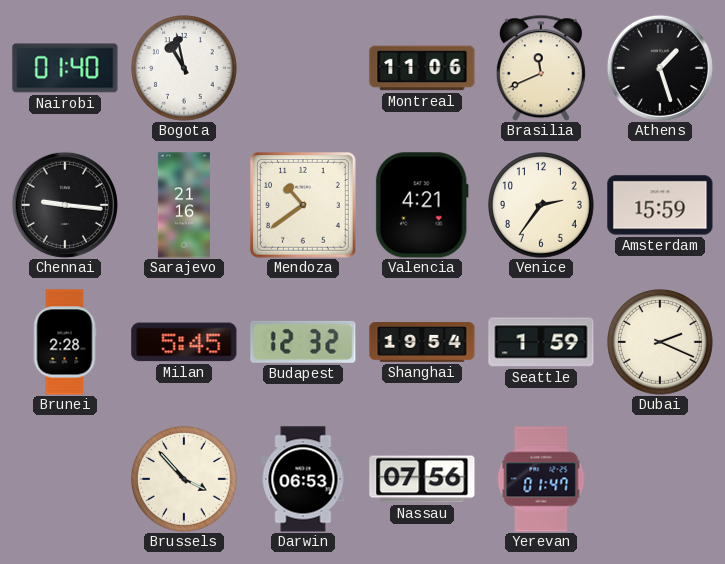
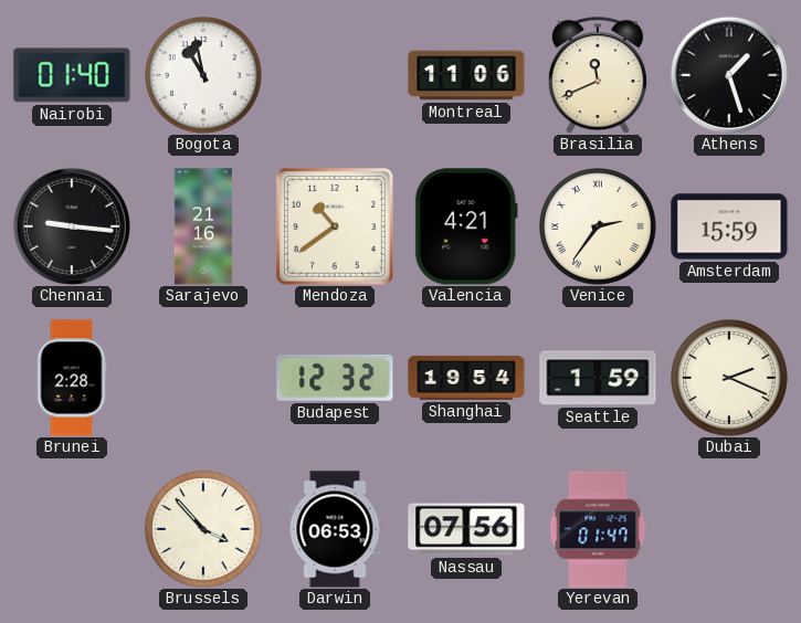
Venice numerals: Arabic -> Roman (598, 226)
Milan: 5:45 -> none (184, 342)
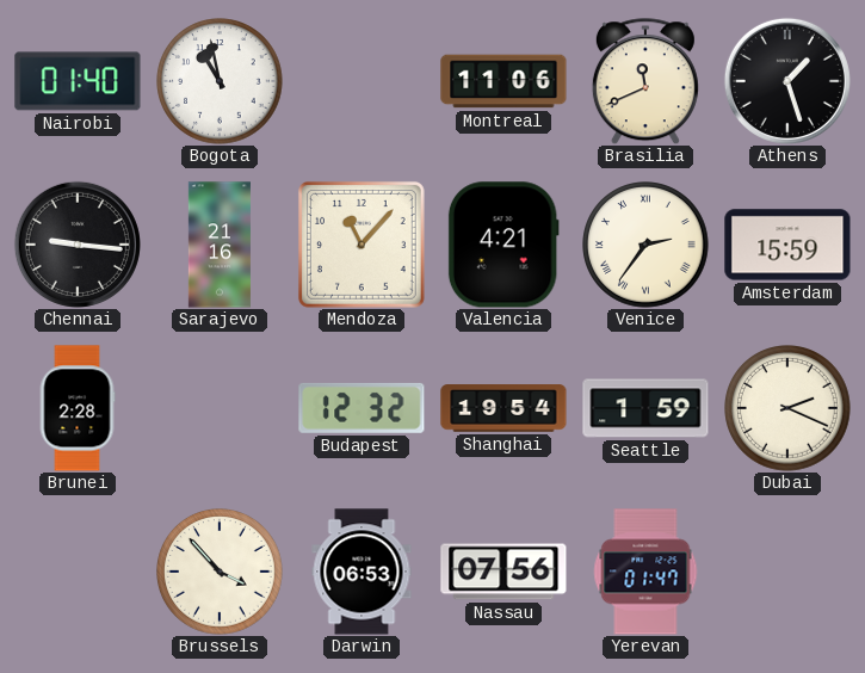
Mendoza: 10:39 -> 11:07 (362, 245)
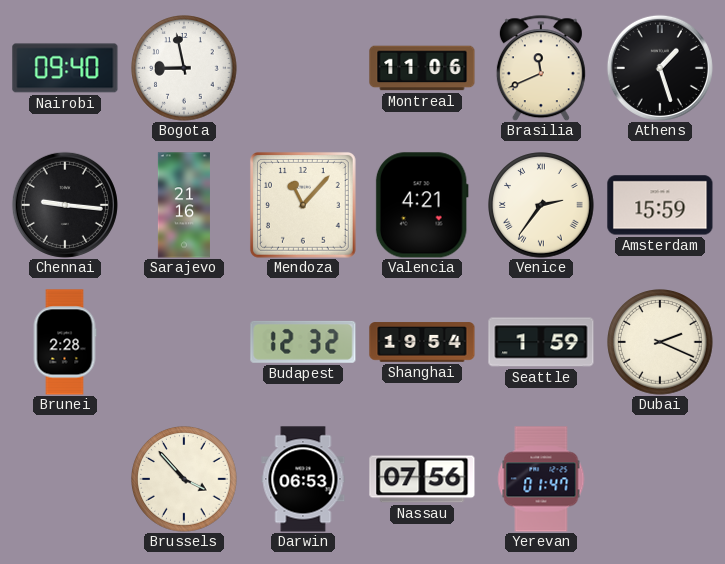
Nairobi: 01:40 -> 09:40 (65, 68)
Bogota: 10:58 -> 8:58 (184, 68)
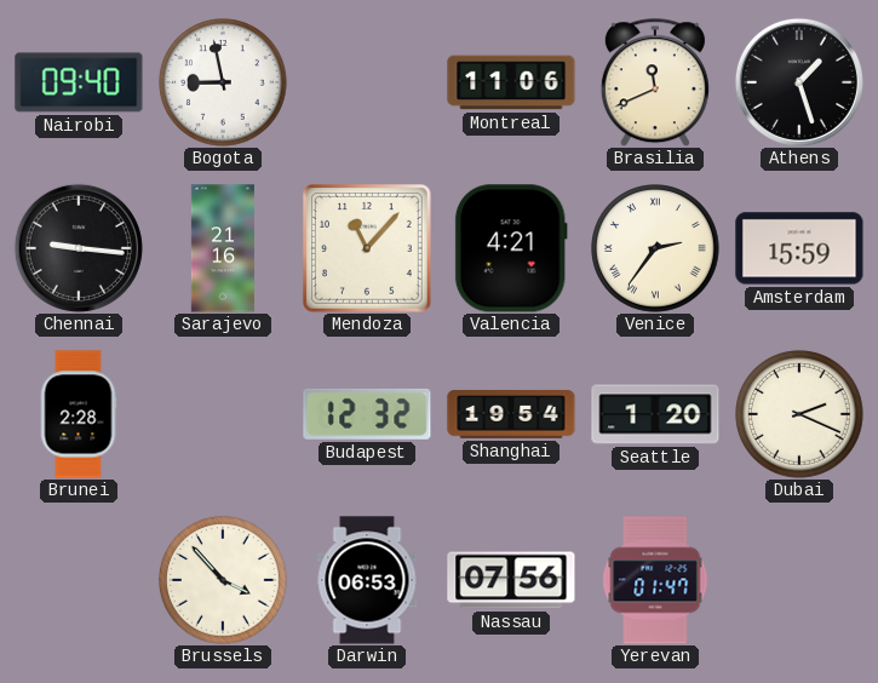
Seattle: 1:59 -> 1:20 (655, 414)
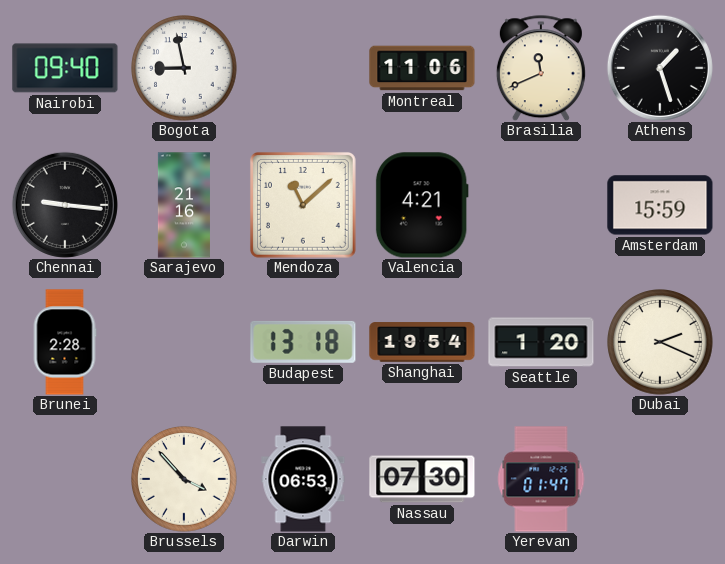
Mendoza: 11:07 -> 11:08 (303, 205)
Venice: 2:36 -> none (655, 248)
Budapest: 12:32 -> 13:18 (303, 342)
Nassau: 07:56 -> 07:30 (422, 479)
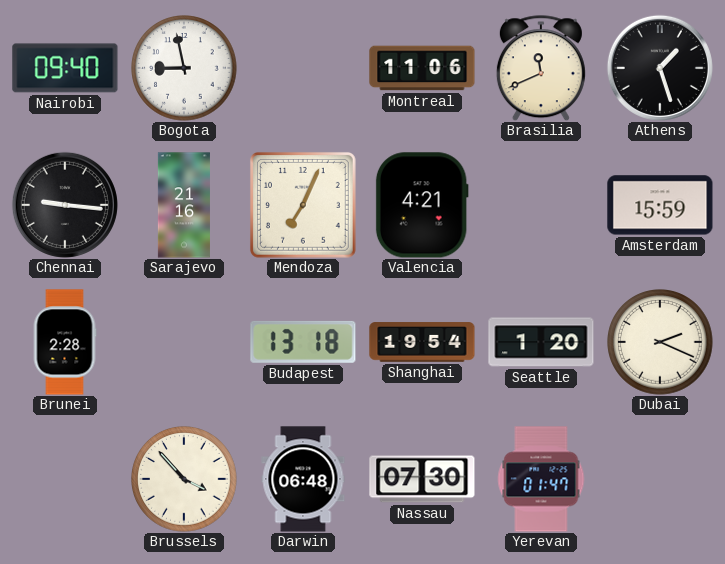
Mendoza: 11:08 -> 7:04 (303, 205)
Darwin: 06:53 -> 06:48 (303, 479)
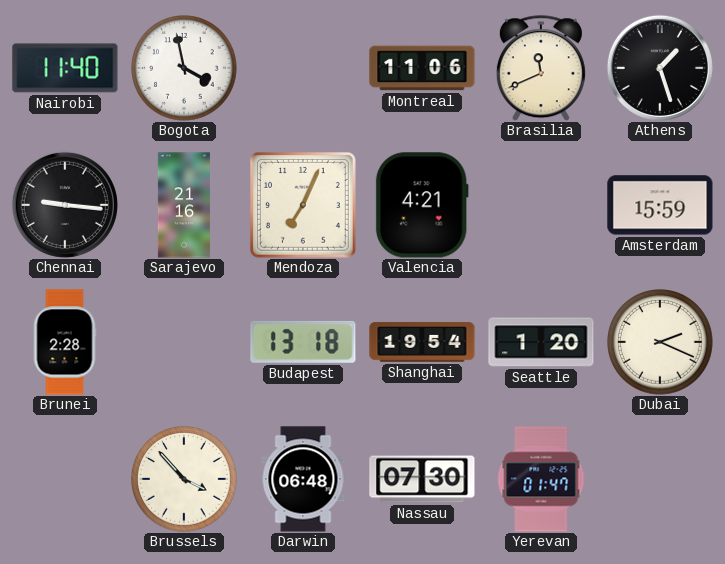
Nairobi: 09:40 -> 11:40 (65, 68)
Bogota: 8:58 -> 3:58 (184, 68)
